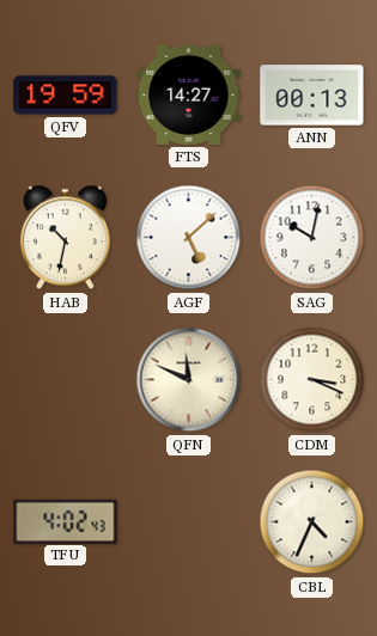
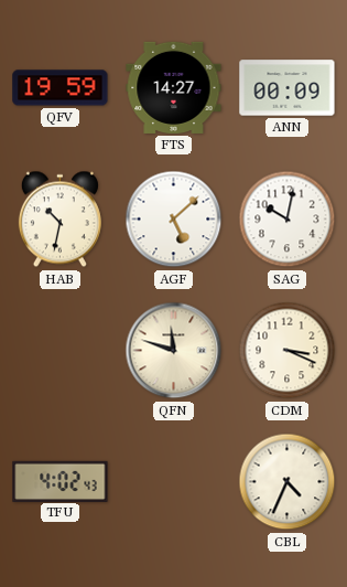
ANN: 00:13 -> 00:09 (288, 88)
QFN: 11:49 -> 11:48 (174, 351)
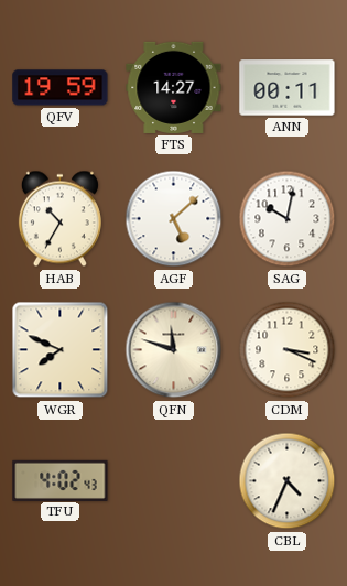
ANN: 00:09 -> 00:11 (288, 88)
HAB: 10:32 -> 10:35 (59, 219)
WGR: none -> 7:49 (61, 350)
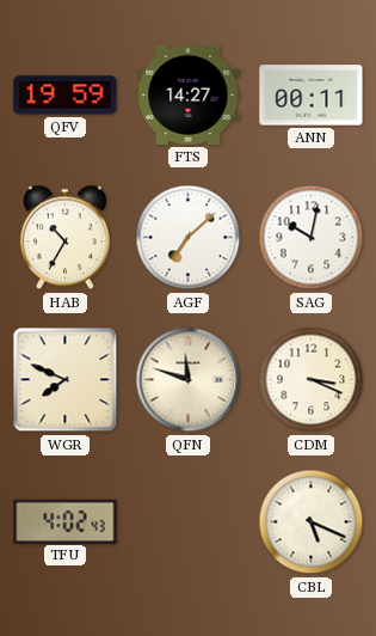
AGF: 5:08 -> 7:08 (189, 238)
CBL: 4:34 -> 5:19 (312, 522)
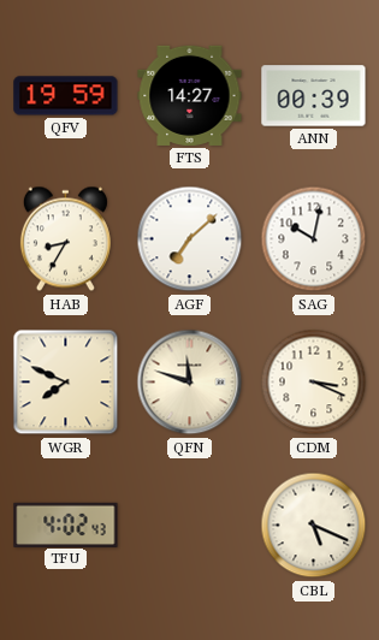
ANN: 00:11 -> 00:39 (314, 96)
HAB: 10:35 -> 8:35 (65, 239)
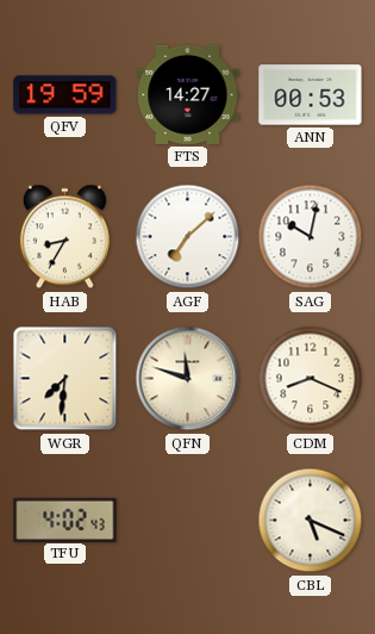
ANN: 00:39 -> 00:53 (311, 95)
WGR: 7:49 -> 7:31 (65, 379)
CDM: 3:19 -> 8:19 (311, 379)
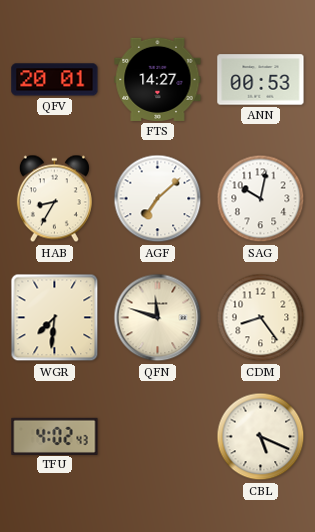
QFV: 19:59 -> 20:01 (55, 80)
CDM: 8:19 -> 8:24 (261, 318)
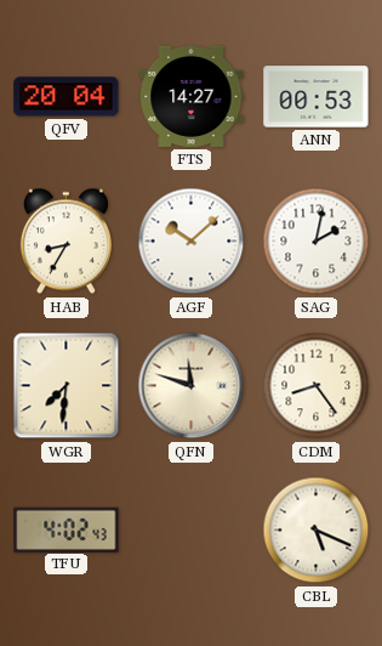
QFV: 20:01 -> 20:04 (67, 97)
AGF: 7:08 -> 10:08 (192, 242)
SAG: 10:02 -> 2:02 (317, 242)
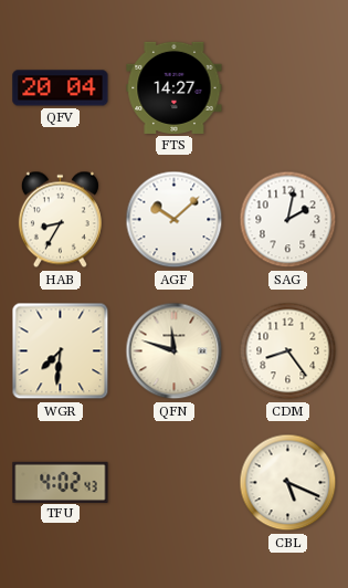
ANN: 00:53 -> none (317, 97)
